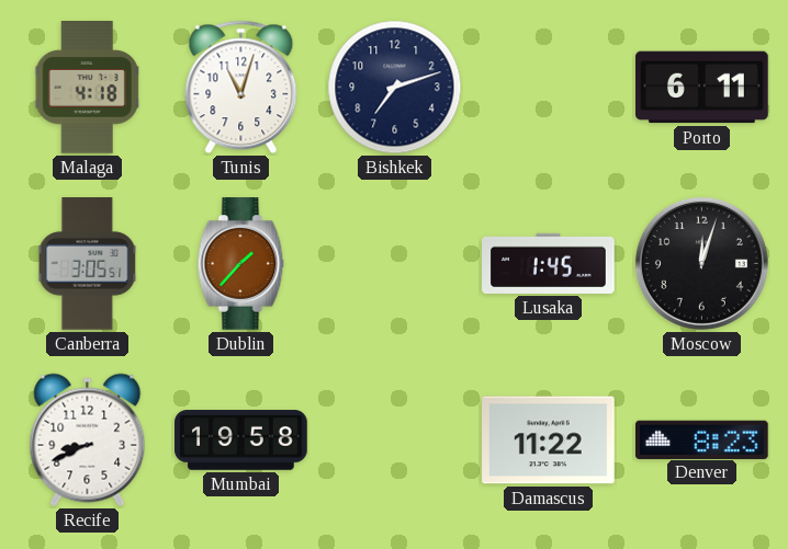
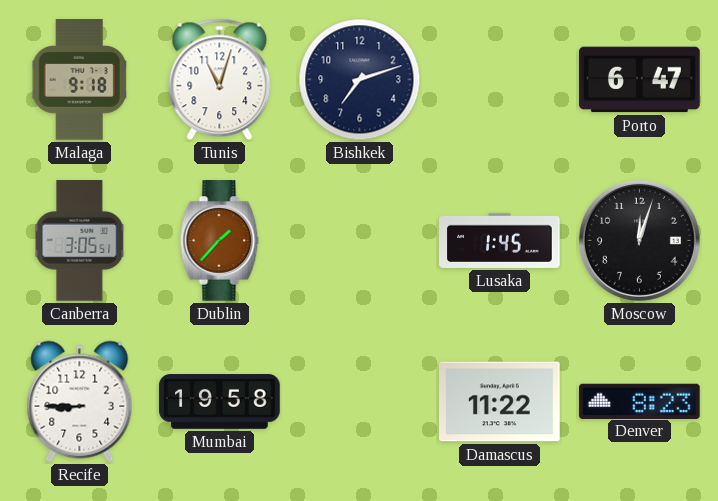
Malaga: 4:18 -> 9:18 (80, 80)
Porto: 6:11 -> 6:47 (640, 80)
Recife: 8:41 -> 8:45 (80, 402)
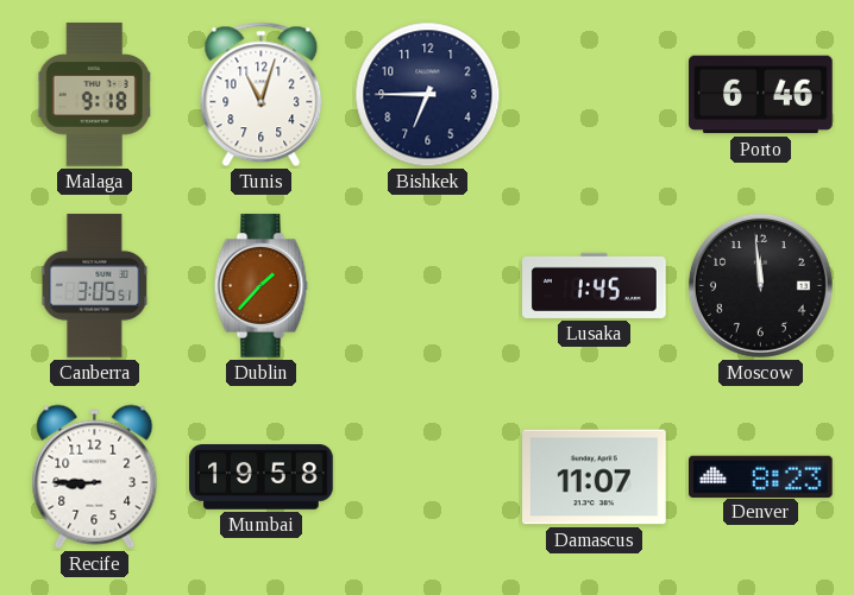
Bishkek: 7:12 -> 6:45 (428, 95)
Porto: 6:47 -> 6:46 (761, 95)
Moscow: 12:03 -> 11:59 (760, 285)
Damascus: 11:22 -> 11:07 (595, 477)
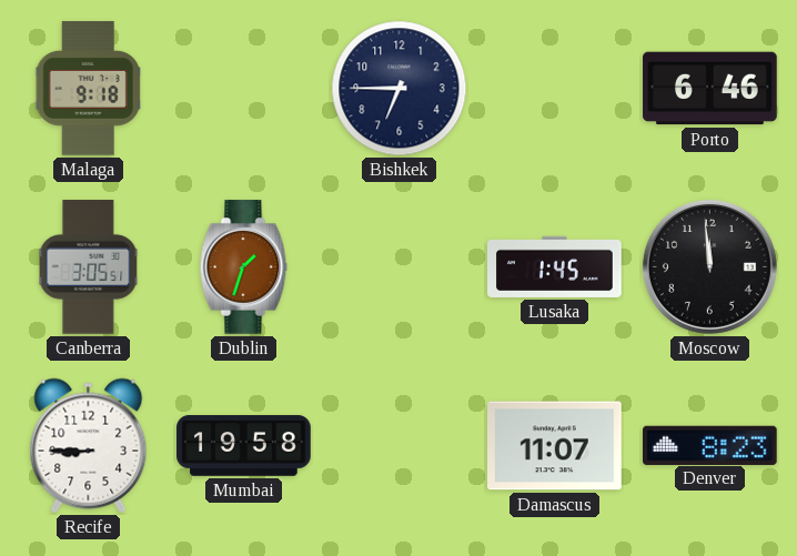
Tunis: 11:03 -> none (262, 95)
Dublin: 1:37 -> 1:33 (244, 267)
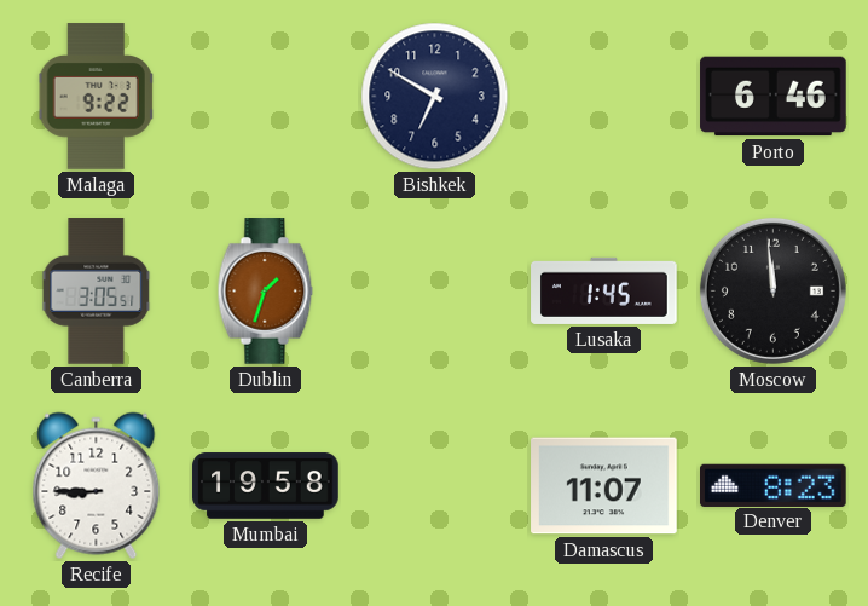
Malaga: 9:18 -> 9:22 (97, 97)
Bishkek: 6:45 -> 6:50 (435, 97)
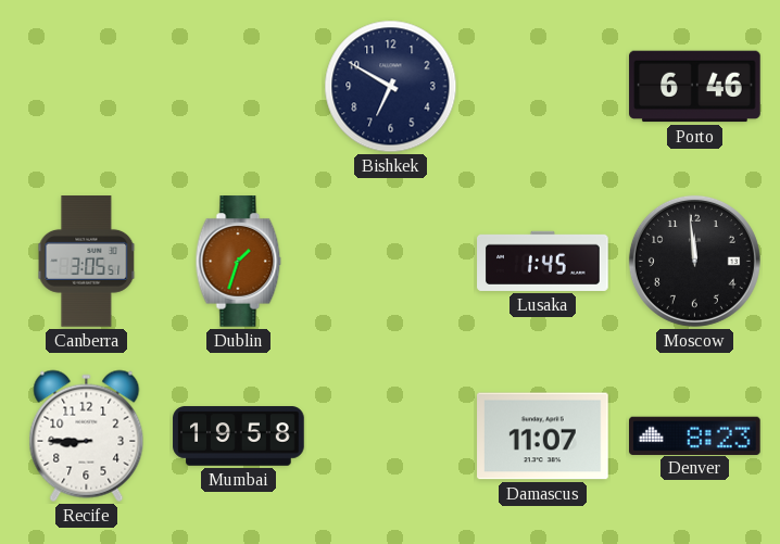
Malaga: 9:22 -> none (97, 97)
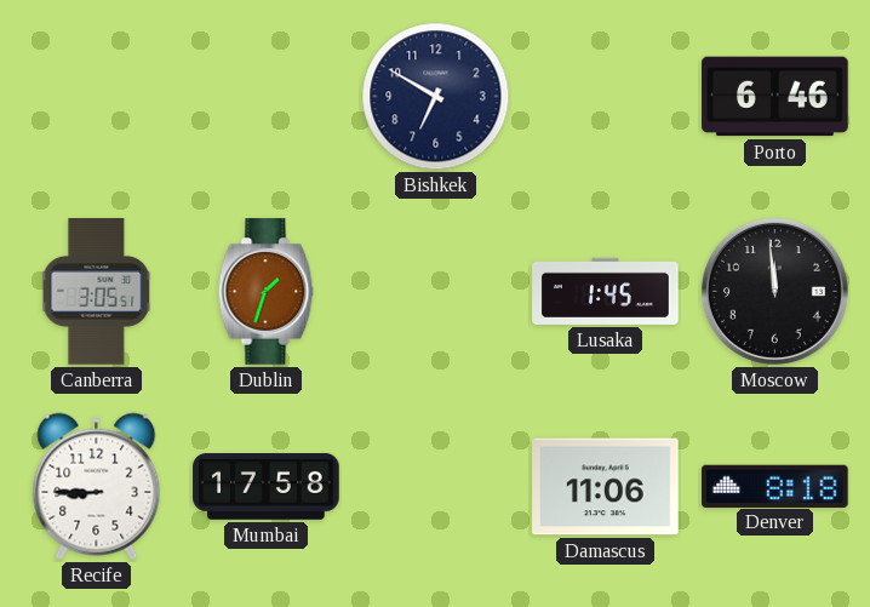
Mumbai: 19:58 -> 17:58 (267, 487)
Damascus: 11:07 -> 11:06 (606, 487)
Denver: 8:23 -> 8:18 (775, 486)
